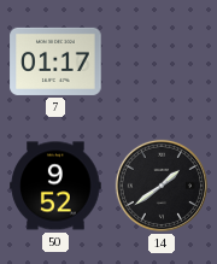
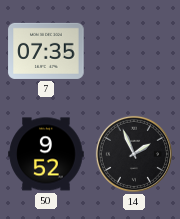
7: 01:17 -> 07:35 (46, 51)
14: 1:39 -> 1:56 (134, 154)
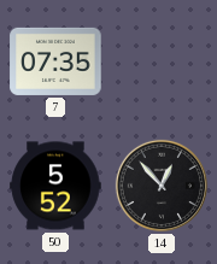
50: 9:52 -> 5:52 (55, 186)
14: 1:56 -> 12:53 (162, 186)
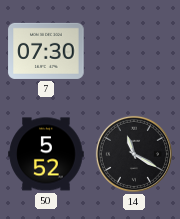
7: 07:35 -> 07:30 (46, 51)
14: 12:53 -> 11:20 (134, 154)
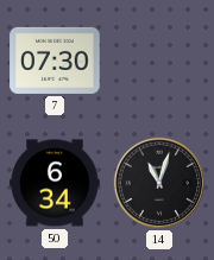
50: 5:52 -> 6:34 (55, 183)
14: 11:20 -> 11:03 (159, 183)
